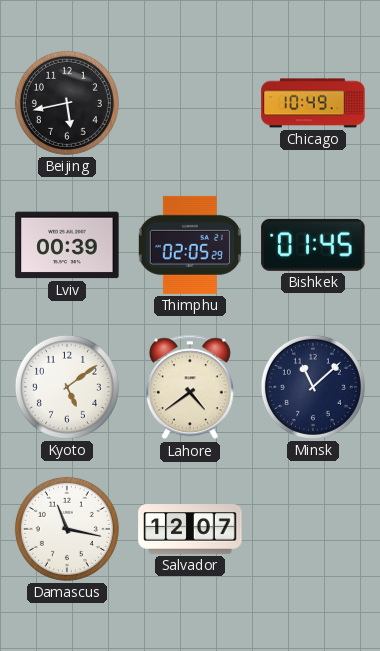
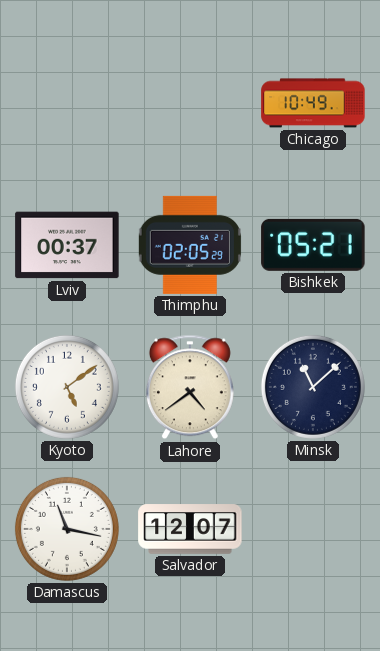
Beijing: 5:43 -> none (67, 103)
Lviv: 00:39 -> 00:37 (67, 245)
Bishkek: 01:45 -> 05:21 (313, 245)
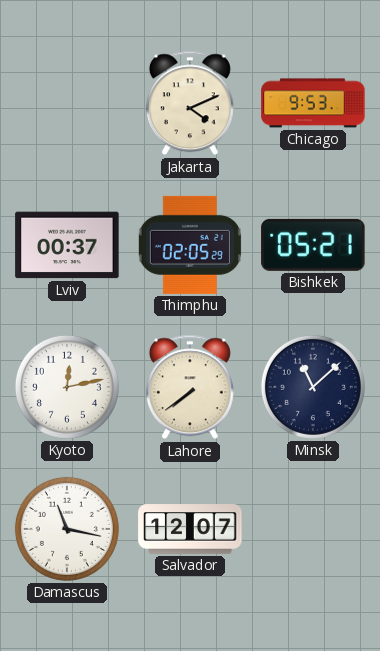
Jakarta: none -> 4:11 (190, 103)
Chicago: 10:49 -> 9:53 (313, 103)
Kyoto: 5:09 -> 12:13 (67, 387)
Lahore: 4:39 -> 7:39 (190, 387)
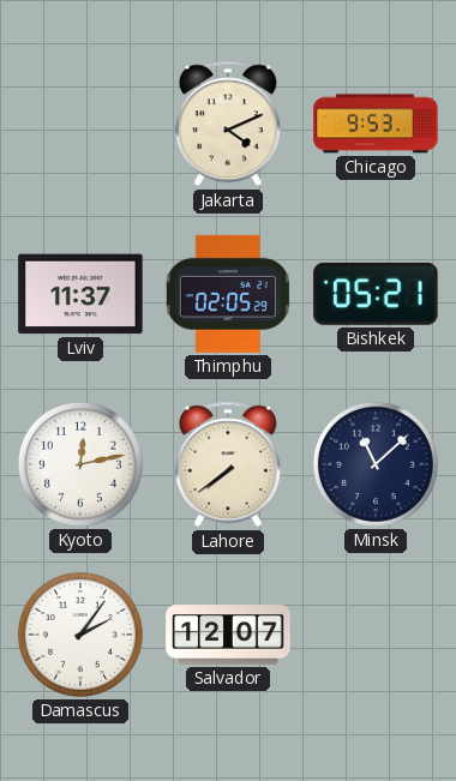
Lviv: 00:37 -> 11:37 (80, 294)
Damascus: 11:17 -> 2:06 (80, 635)
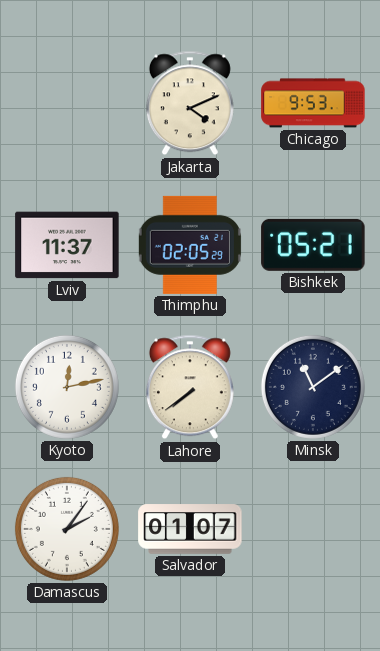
Minsk: 11:08 -> 11:09 (313, 387)
Salvador: 12:07 -> 01:07 (190, 529)
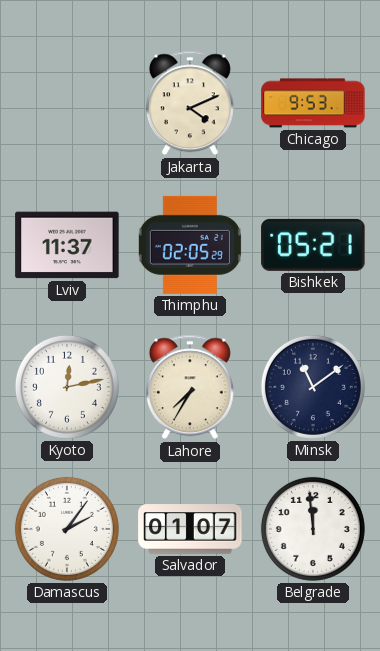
Lahore: 7:39 -> 7:35 (190, 387)
Belgrade: none -> 11:59 (313, 529)
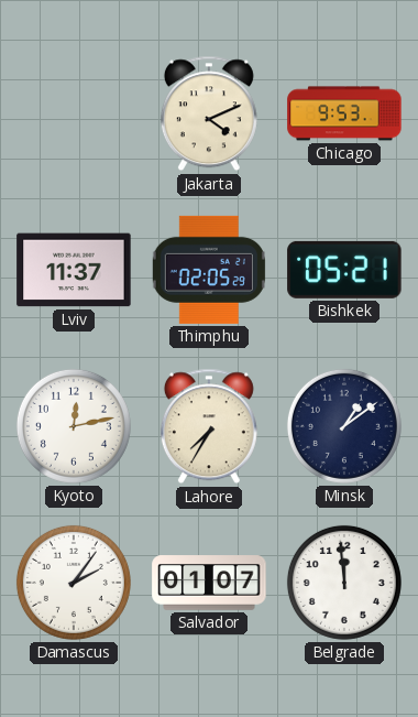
Minsk: 11:09 -> 1:09 (344, 426)
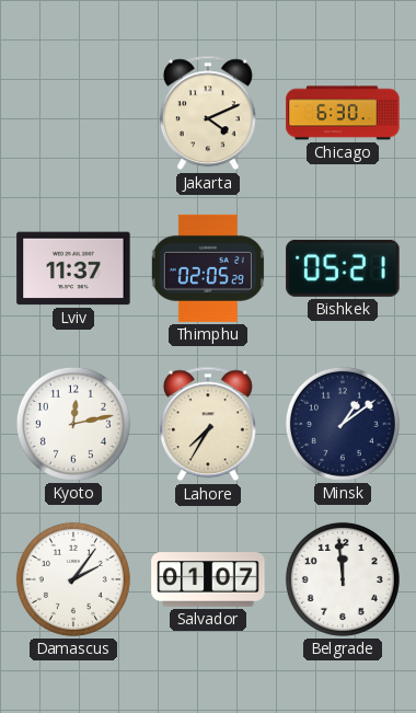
Chicago: 9:53 -> 6:30 (343, 113)
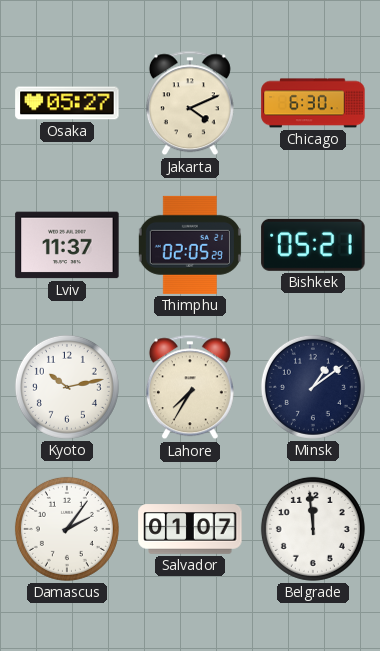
Osaka: none -> 05:27 (67, 103)
Kyoto: 12:13 -> 10:13 (67, 387)
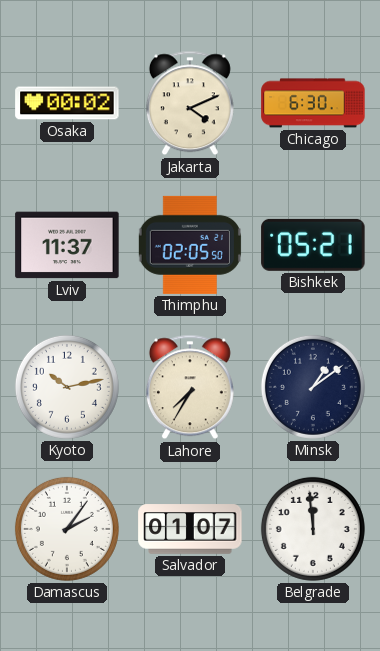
Osaka: 05:27 -> 00:02 (67, 103)
Thimphu: 02:05:29 -> 02:05:50 (190, 245)
